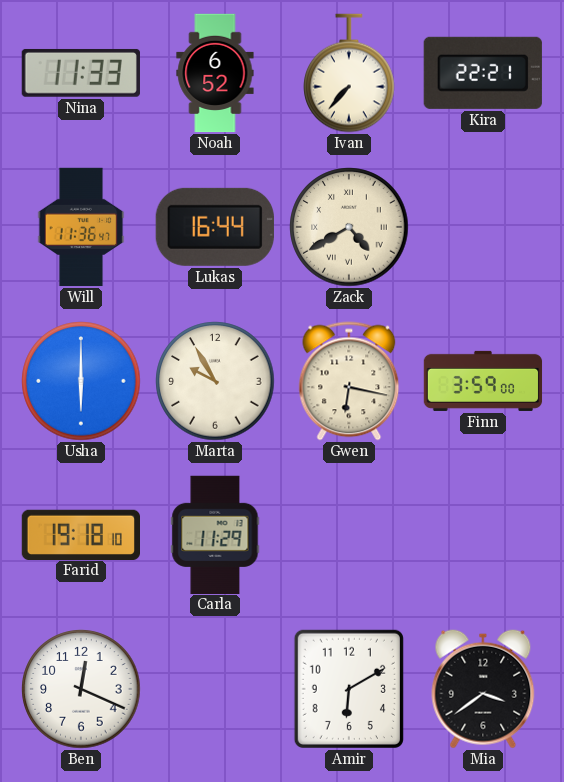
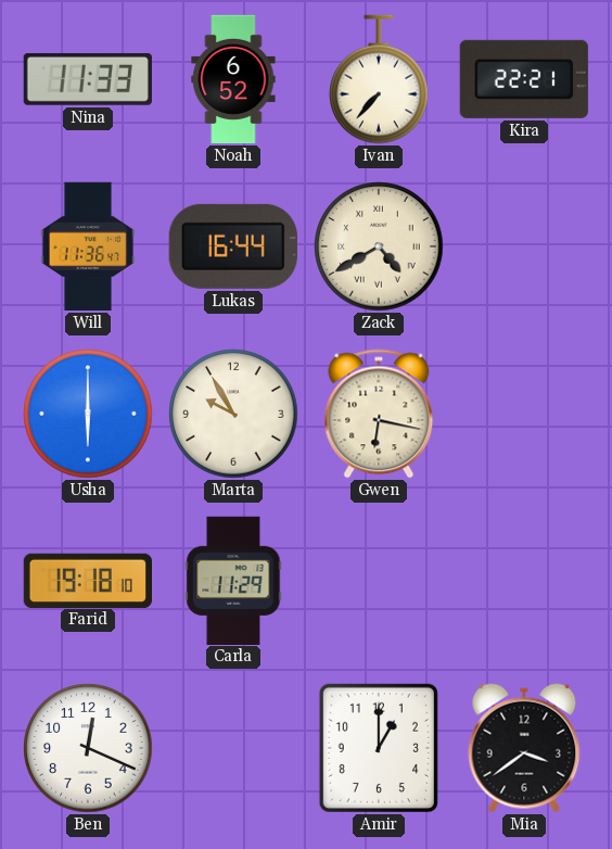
Finn: 3:59 -> none (483, 381)
Amir: 6:10 -> 1:00 (379, 748)
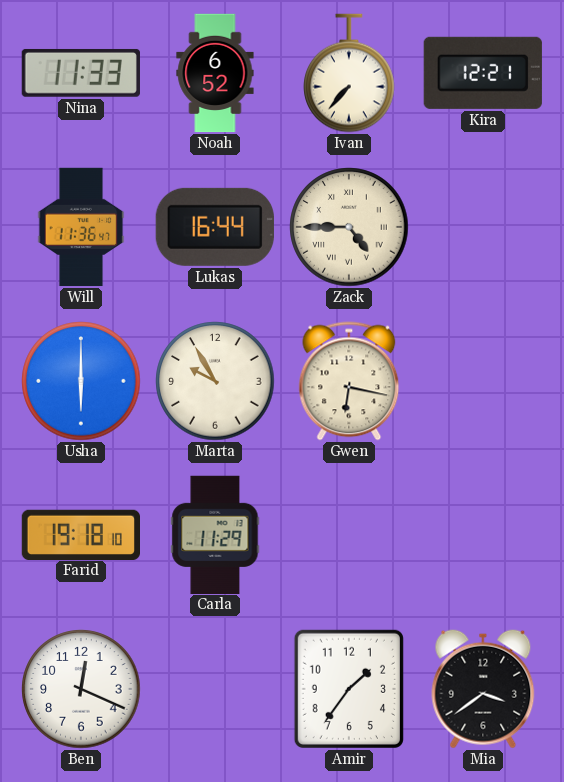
Kira: 22:21 -> 12:21 (483, 73)
Zack: 4:40 -> 4:45 (349, 227)
Amir: 1:00 -> 1:36 (349, 689)
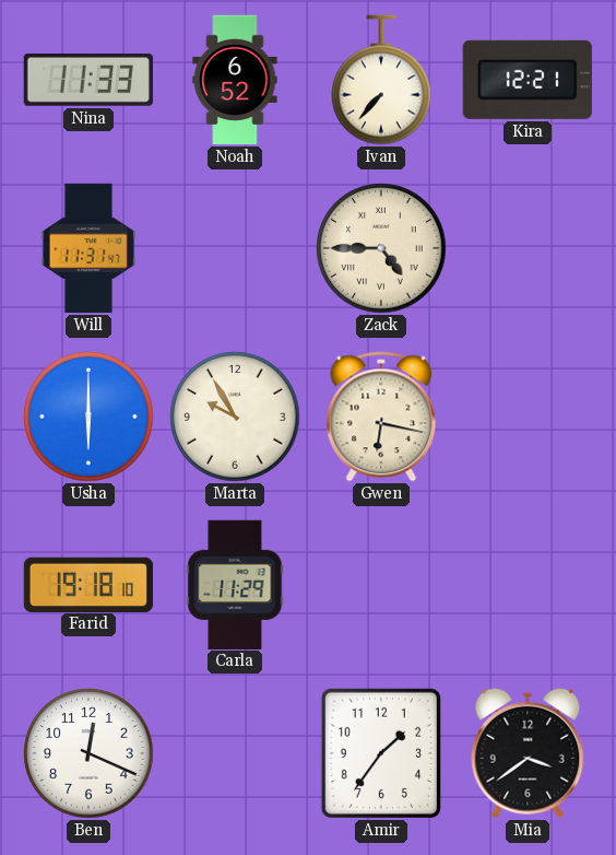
Will: 11:36 -> 11:31 (88, 248)
Lukas: 16:44 -> none (215, 227)
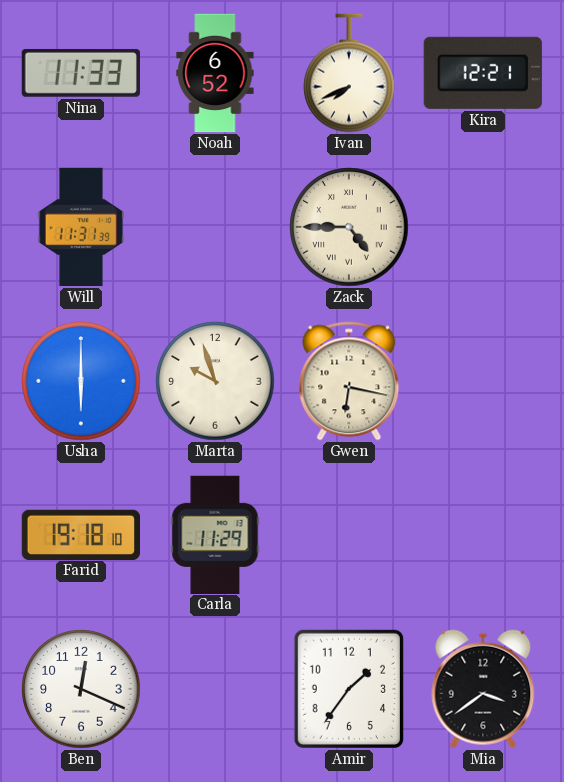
Ivan: 7:37 -> 7:41 (349, 73)
Will: 11:31:47 -> 11:31:39 (81, 227)
Marta: 9:55 -> 9:57 (215, 381)
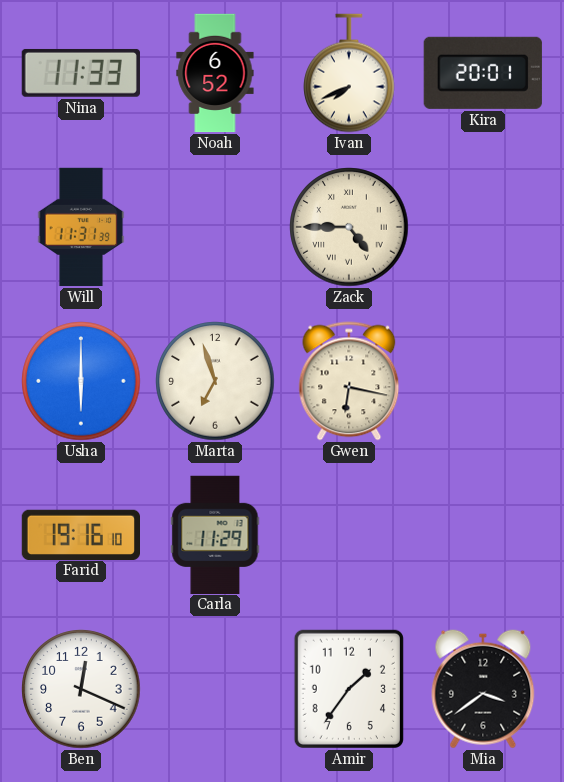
Kira: 12:21 -> 20:01 (483, 73)
Marta: 9:57 -> 6:57 (215, 381)
Farid: 19:18 -> 19:16 (80, 534)
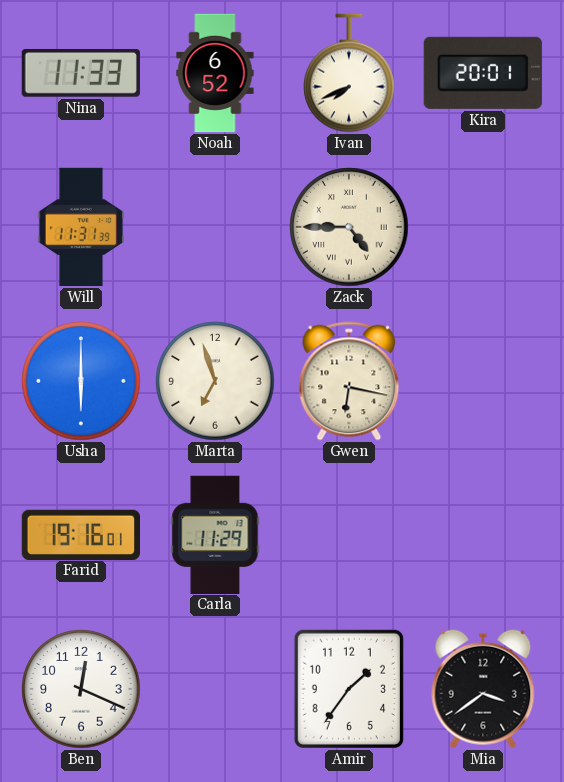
Farid: 19:16:10 -> 19:16:01 (80, 534)
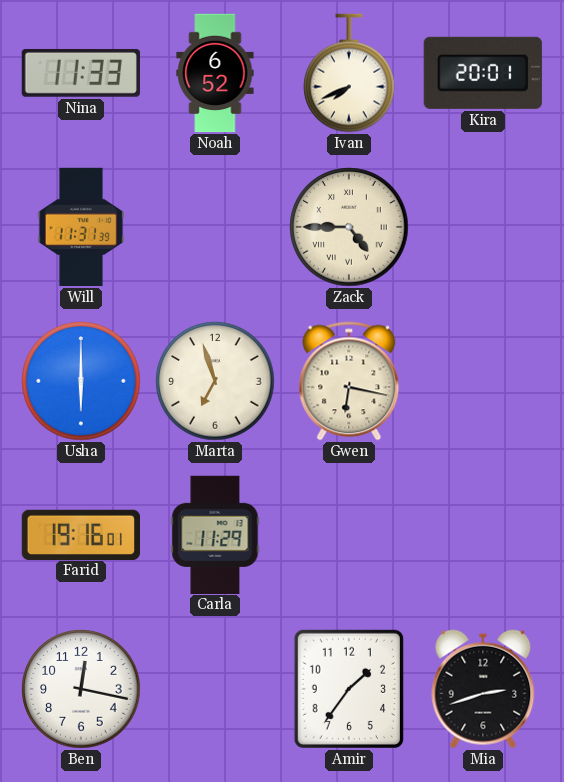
Ben: 12:19 -> 12:17 (81, 689)
Mia: 3:39 -> 2:42 (483, 689)
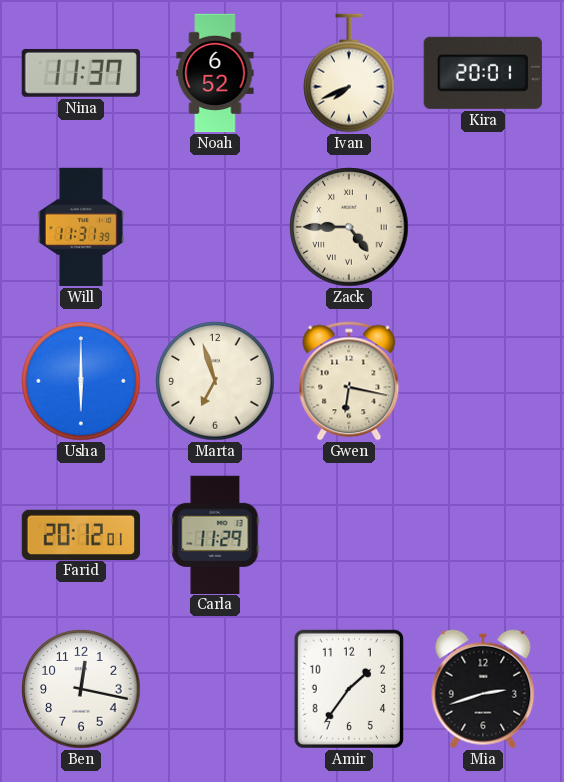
Nina: 11:33 -> 11:37 (81, 73)
Farid: 19:16 -> 20:12 (80, 534)
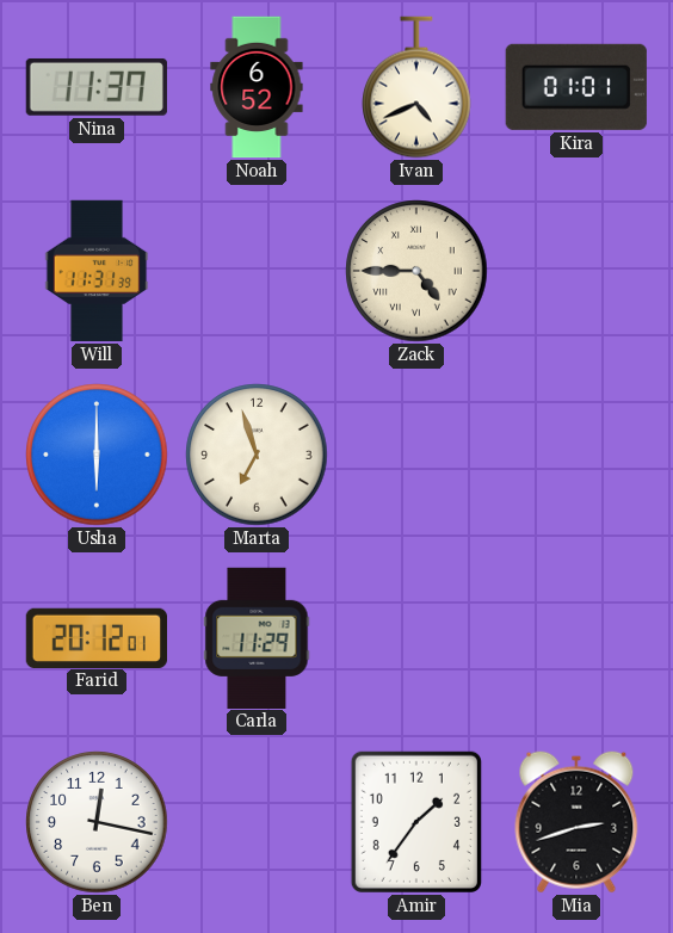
Ivan: 7:41 -> 4:41 (416, 87)
Kira: 20:01 -> 01:01 (576, 87)
Gwen: 6:17 -> none (349, 381)
